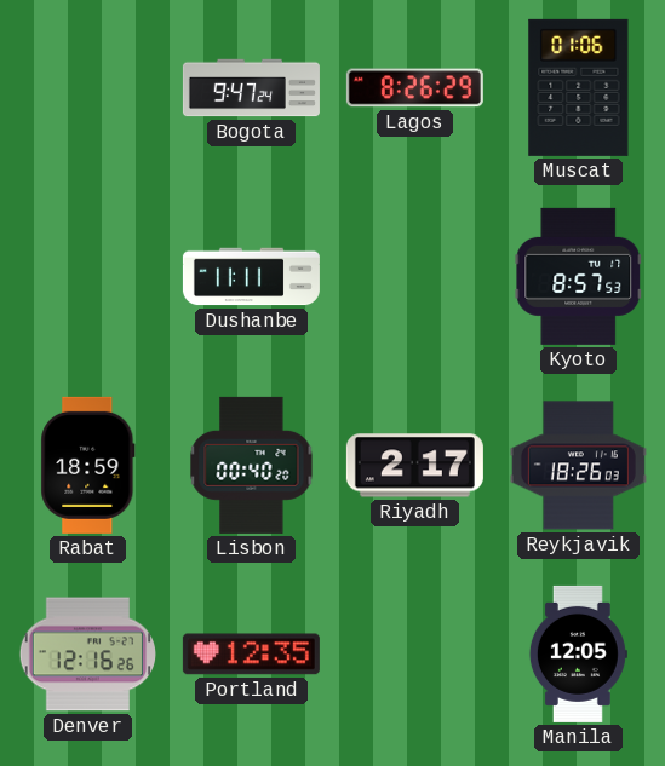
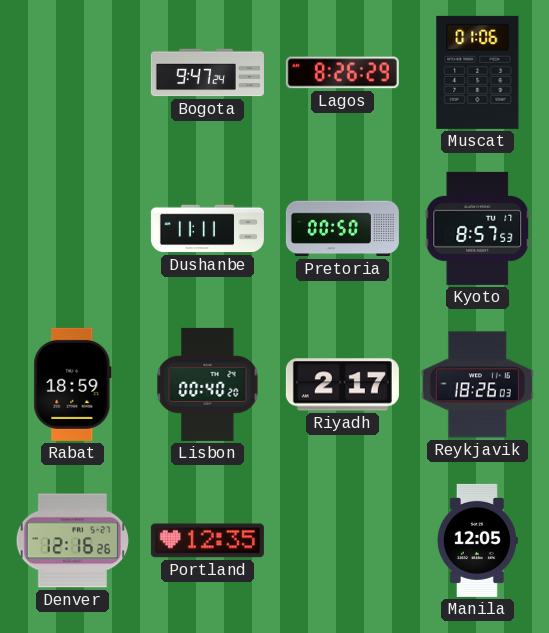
Pretoria: none -> 00:50 (342, 229)
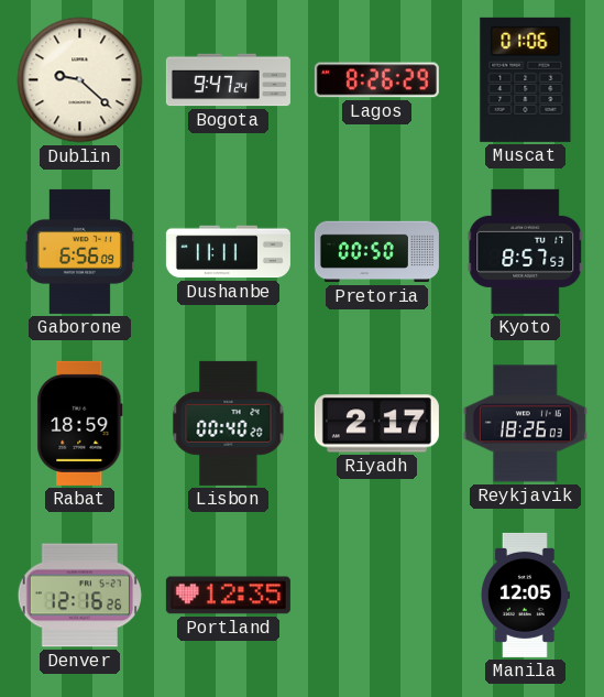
Dublin: none -> 9:22 (80, 80)
Gaborone: none -> 6:56 (79, 251)
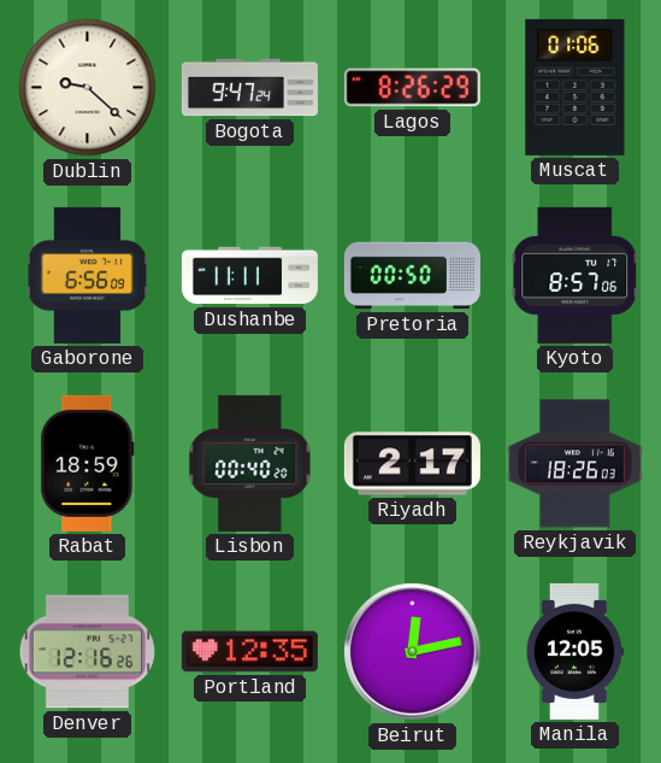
Kyoto: 8:57:53 -> 8:57:06 (576, 275)
Beirut: none -> 12:13 (413, 652)
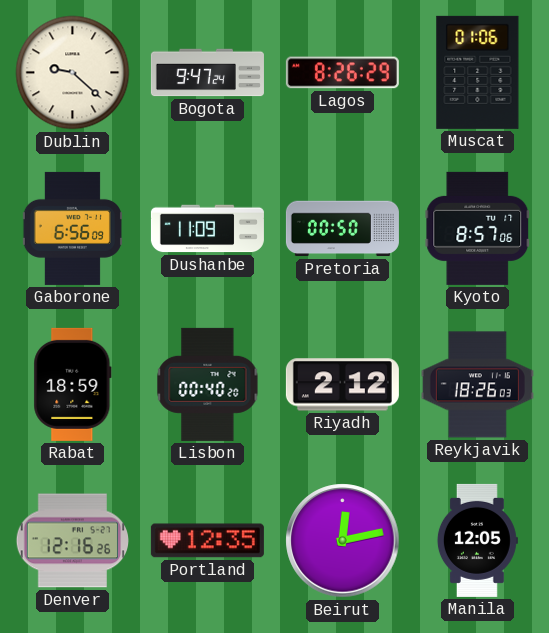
Dushanbe: 11:11 -> 11:09 (207, 229)
Riyadh: 2:17 -> 2:12 (342, 385)
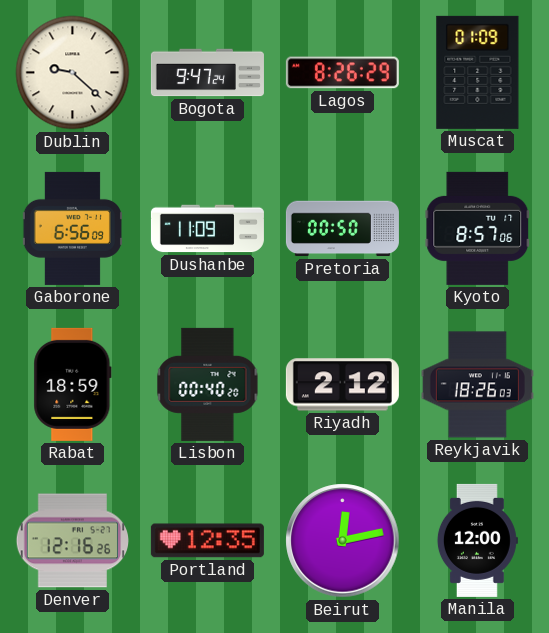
Muscat: 01:06 -> 01:09 (478, 72)
Manila: 12:05 -> 12:00 (477, 540)
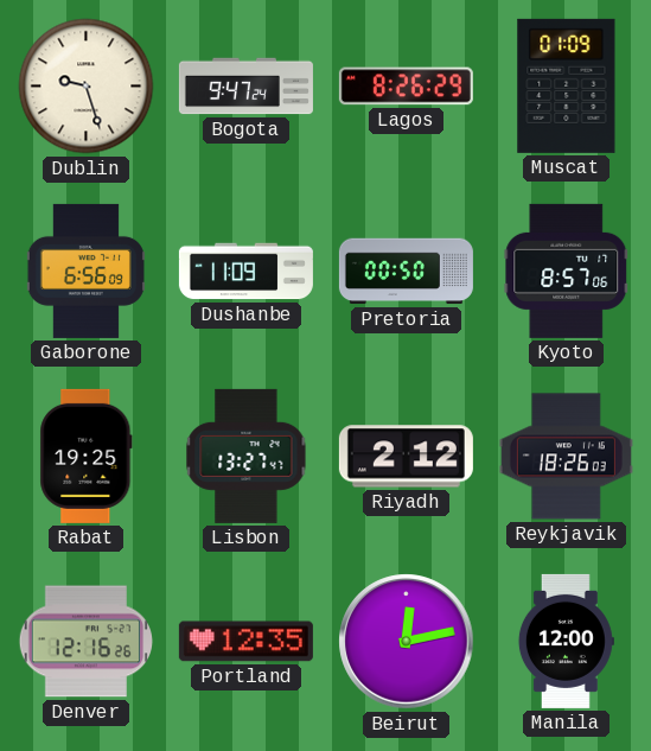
Dublin: 9:22 -> 9:27 (87, 87)
Rabat: 18:59 -> 19:25 (87, 456)
Lisbon: 00:40 -> 13:27 (247, 456)
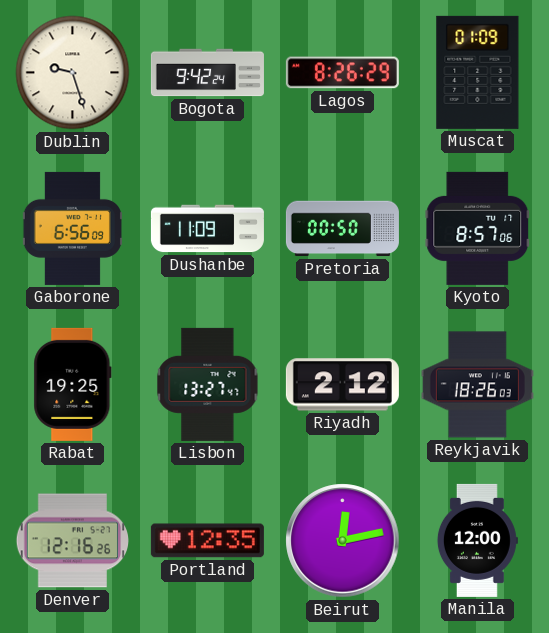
Bogota: 9:47 -> 9:42 (207, 73)
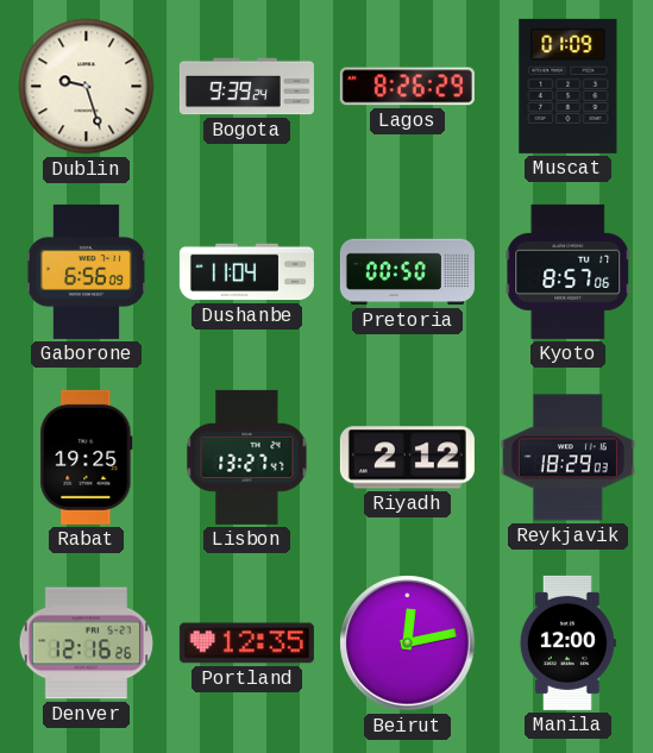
Bogota: 9:42 -> 9:39 (246, 87)
Dushanbe: 11:09 -> 11:04 (246, 272)
Reykjavik: 18:26 -> 18:29 (567, 458)
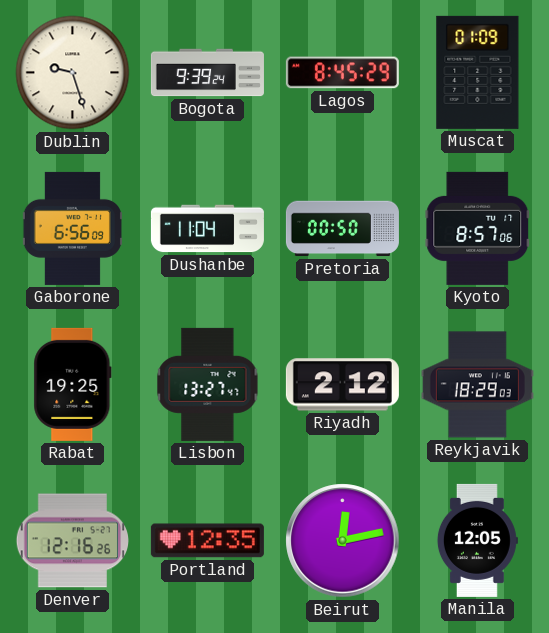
Lagos: 8:26 -> 8:45 (342, 73)
Manila: 12:00 -> 12:05 (477, 540)
